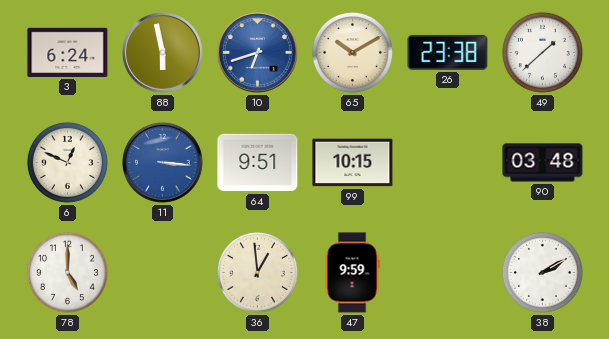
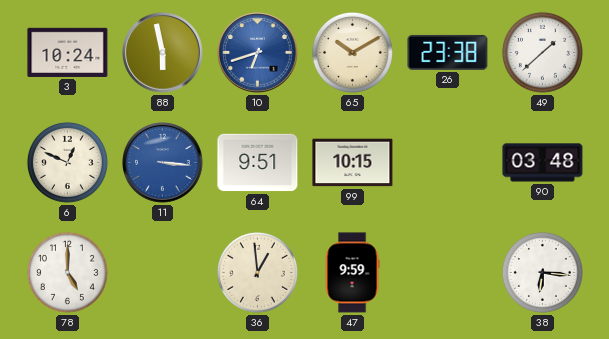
3: 6:24 -> 10:24 (68, 52)
38: 2:10 -> 6:16 (542, 272)
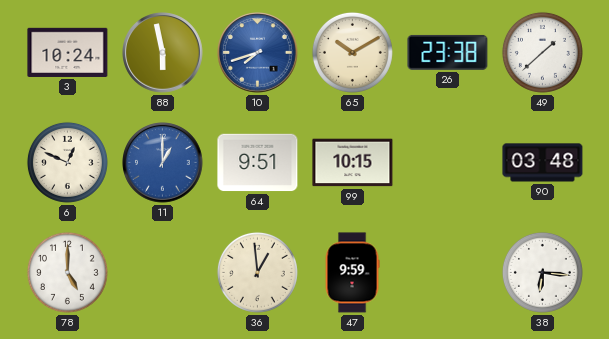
10: 6:42 -> 7:42 (258, 53)
11: 3:16 -> 1:00 (163, 163)
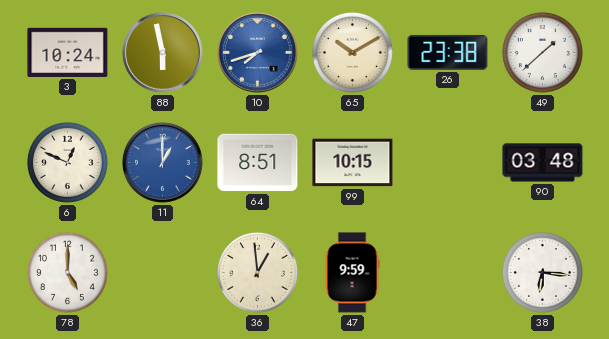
64: 9:51 -> 8:51 (258, 163)
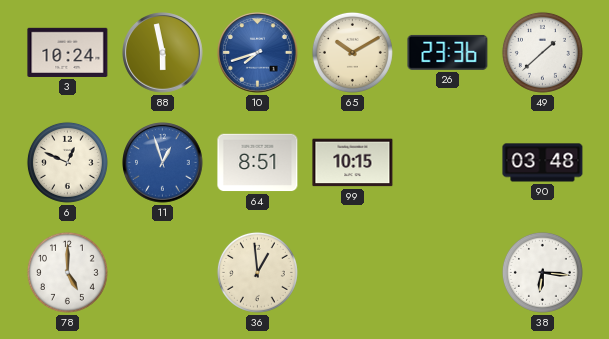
26: 23:38 -> 23:36 (448, 52)
11: 1:00 -> 12:57 (163, 163)
47: 9:59 -> none (352, 273)
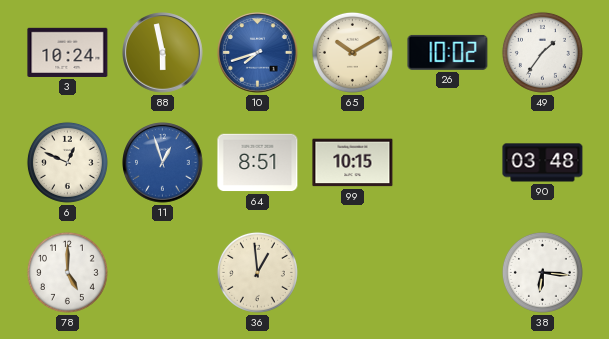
26: 23:36 -> 10:02 (448, 52)
49: 1:38 -> 1:36 (542, 52)
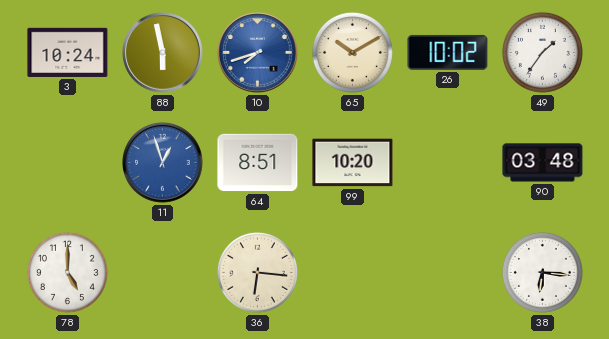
6: 12:49 -> none (67, 162)
99: 10:15 -> 10:20 (353, 163)
36: 12:59 -> 6:16 (257, 272)
